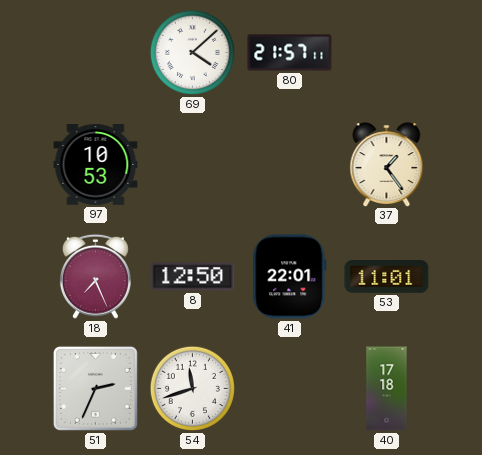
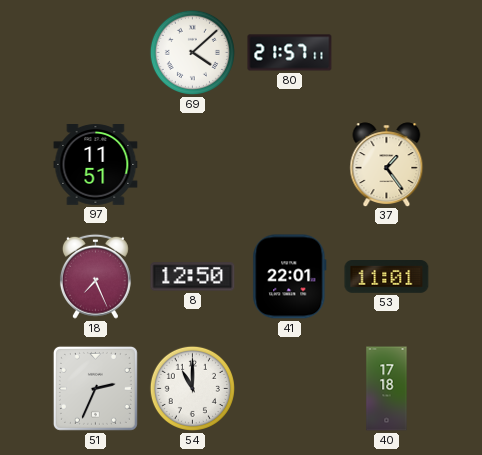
97: 10:53 -> 11:51 (96, 165)
54: 11:42 -> 11:00 (192, 388)
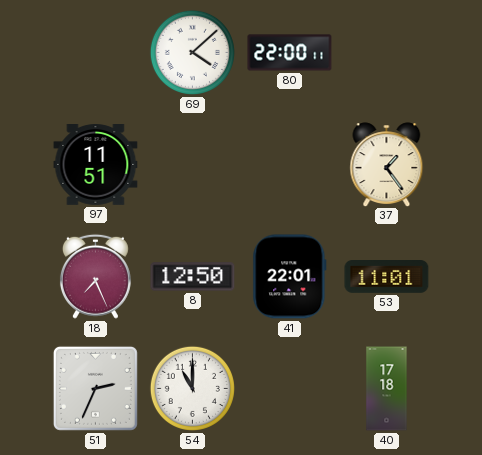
80: 21:57 -> 22:00 (290, 53)
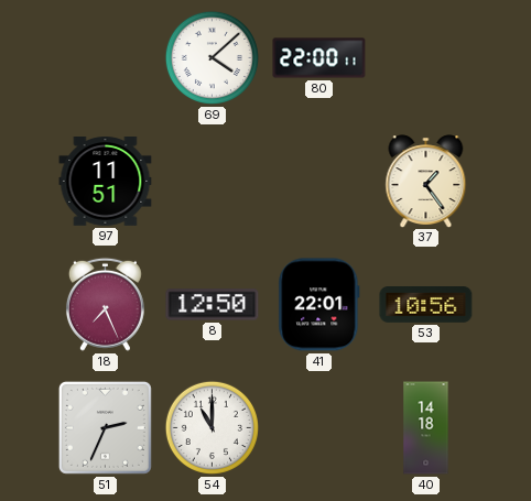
53: 11:01 -> 10:56 (426, 305)
40: 17:18 -> 14:18 (426, 428)
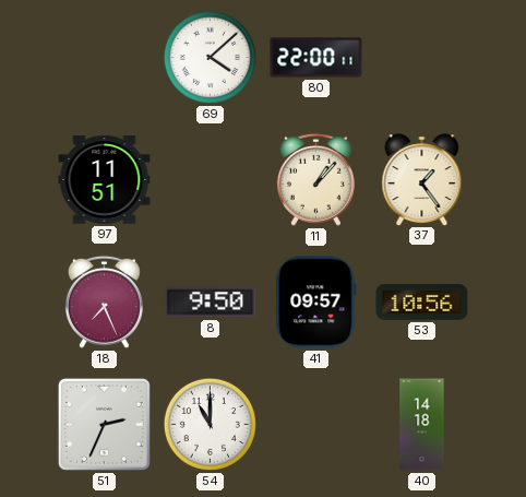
11: none -> 1:07 (315, 179)
8: 12:50 -> 9:50 (211, 303)
41: 22:01 -> 09:57 (316, 303)
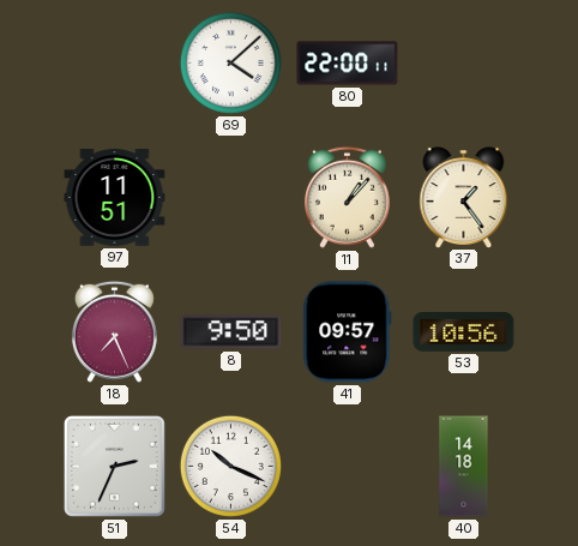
54: 11:00 -> 10:19 (230, 466)
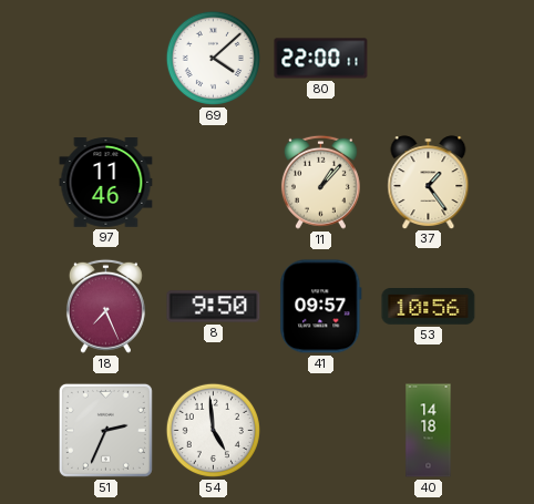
97: 11:51 -> 11:46 (106, 183)
54: 10:19 -> 4:59 (213, 430)
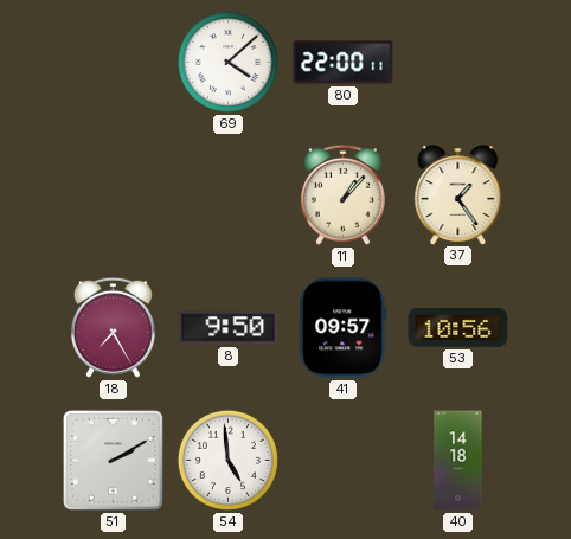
97: 11:46 -> none (106, 183)
18: 7:26 -> 7:25 (113, 327)
51: 2:34 -> 2:10 (113, 460)
